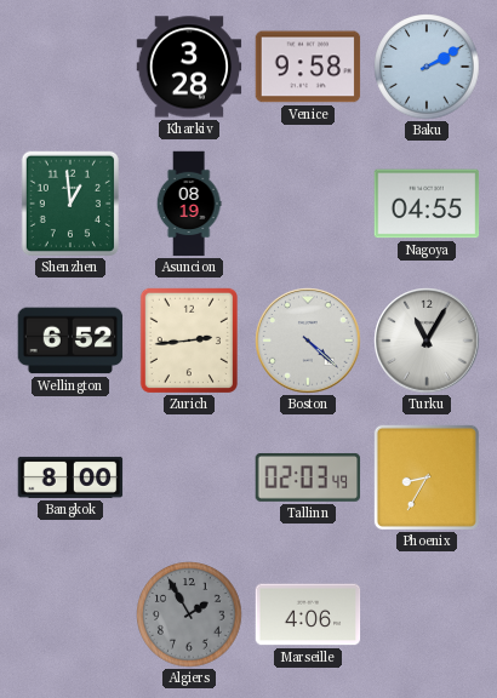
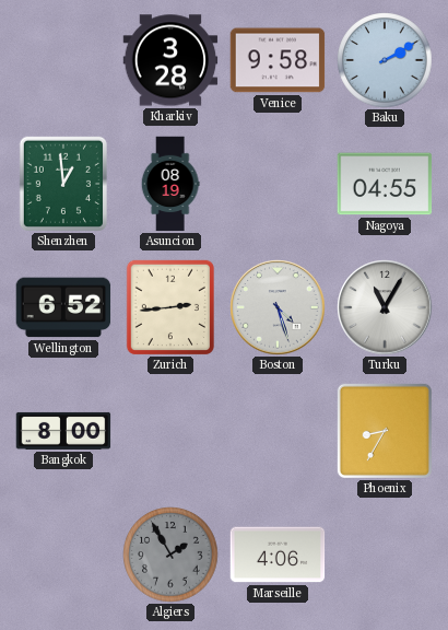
Boston: 4:22 -> 4:27 (278, 307)
Tallinn: 02:03 -> none (308, 477)
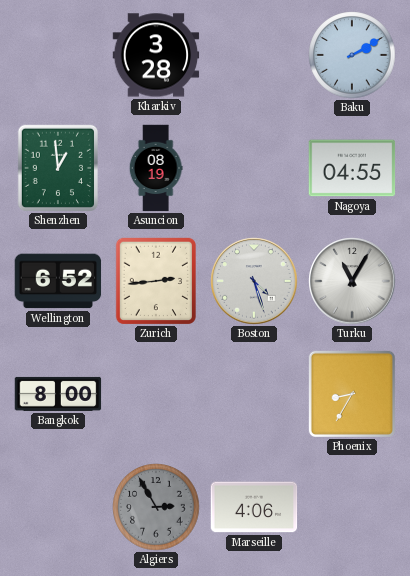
Venice: 9:58 -> none (278, 60)
Algiers: 1:55 -> 2:55 (156, 507)
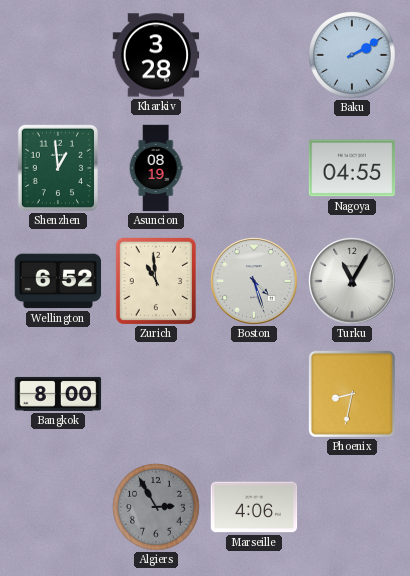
Zurich: 2:44 -> 10:59 (155, 280)
Phoenix: 8:35 -> 8:32 (352, 394)
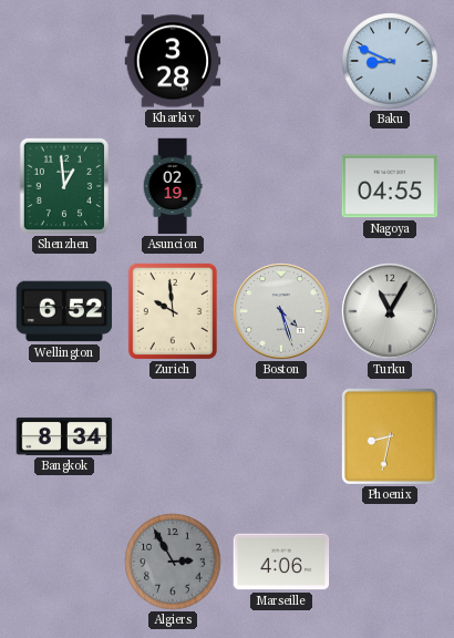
Baku: 2:10 -> 8:49 (390, 61)
Asuncion: 08:19 -> 02:19 (173, 186)
Zurich: 10:59 -> 9:59 (172, 310)
Bangkok: 8:00 -> 8:34 (64, 436)
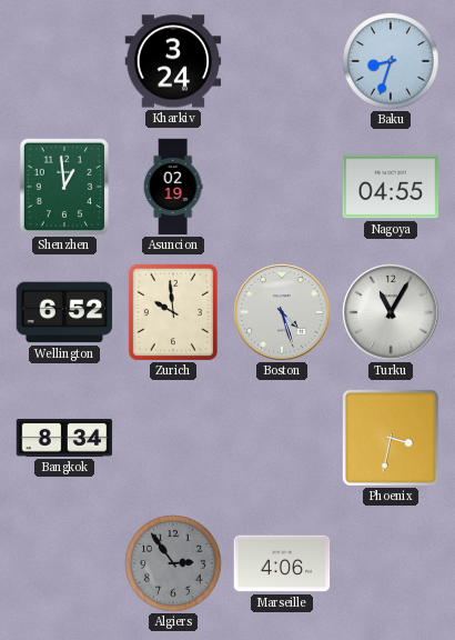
Kharkiv: 3:28 -> 3:24 (173, 61)
Baku: 8:49 -> 8:33 (391, 61)
Phoenix: 8:32 -> 3:32 (391, 438)
Algiers: 2:55 -> 2:54 (173, 563)
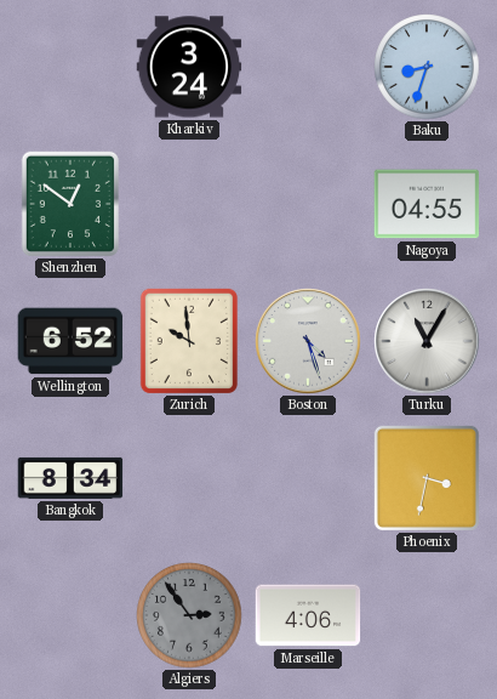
Shenzhen: 12:59 -> 12:51 (69, 203)
Asuncion: 02:19 -> none (173, 187)
